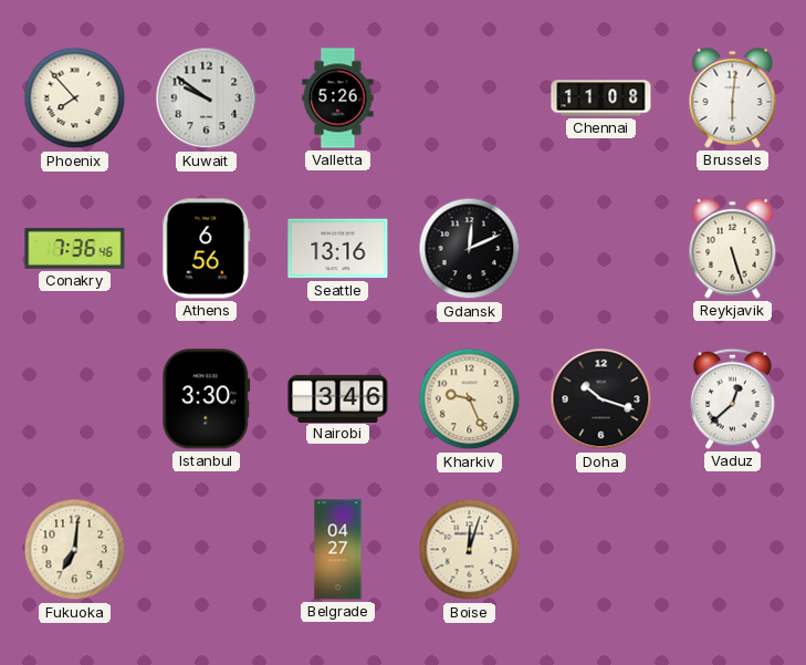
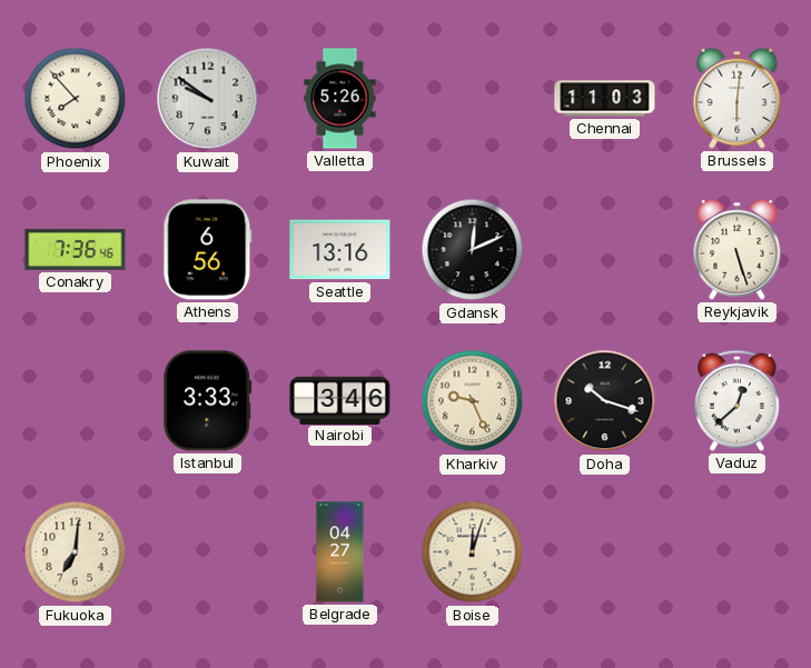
Chennai: 11:08 -> 11:03 (605, 99)
Istanbul: 3:30 -> 3:33 (208, 401)
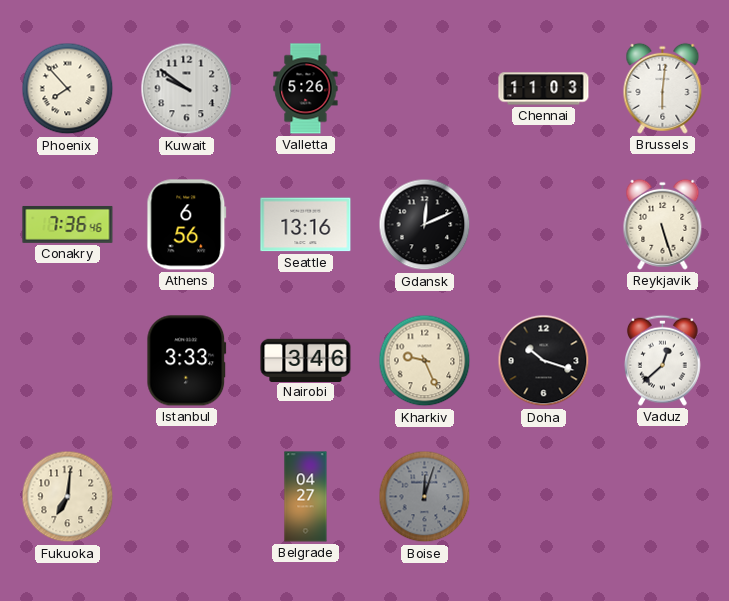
Boise dial: cream -> grey (425, 497)
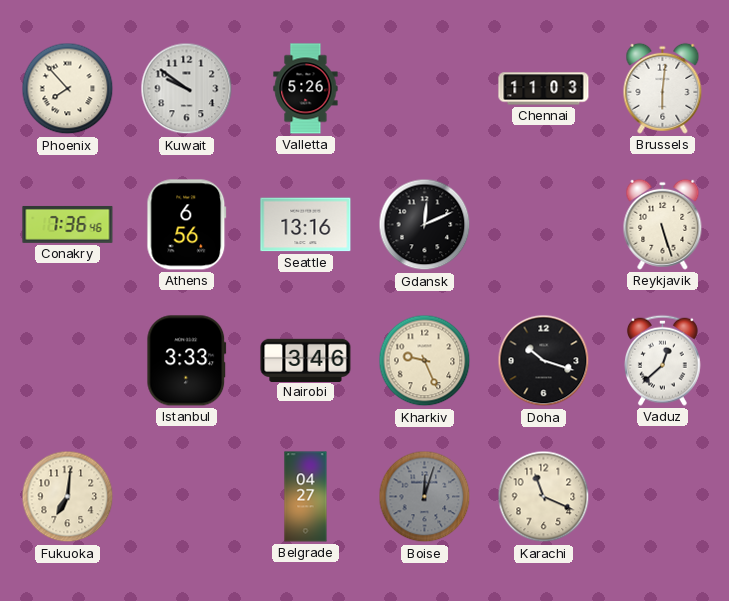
Karachi: none -> 11:19 (544, 497)
